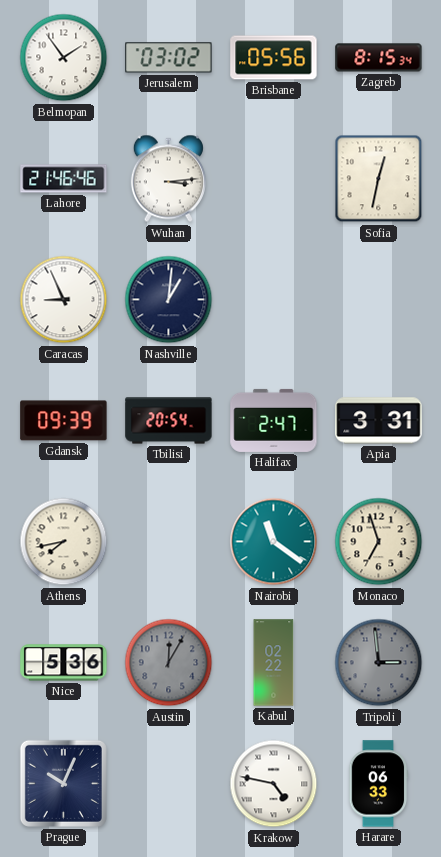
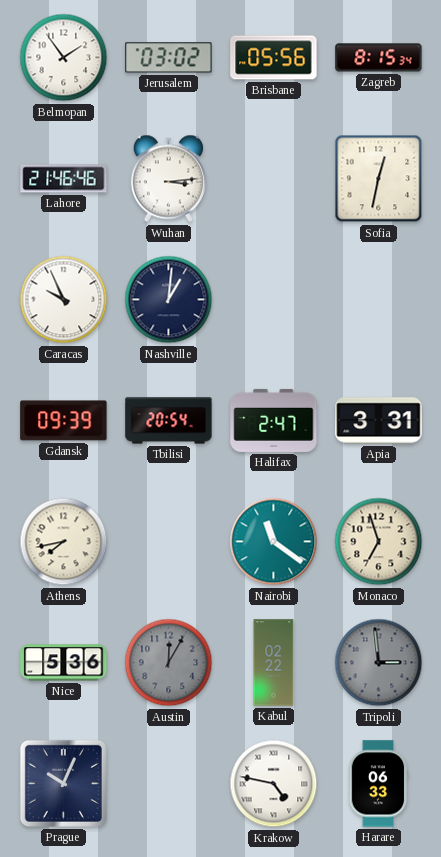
Caracas: 8:56 -> 9:56 (64, 300)
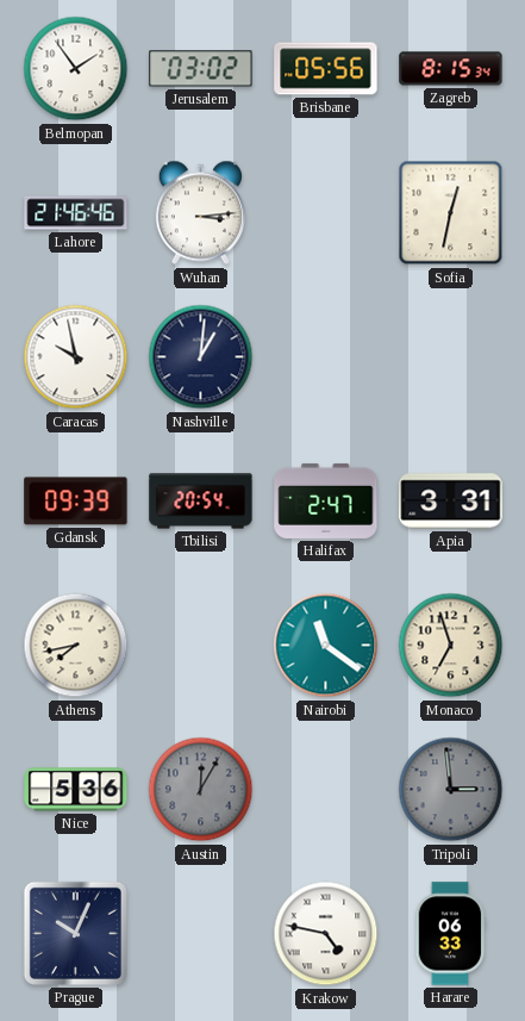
Caracas: 9:56 -> 9:58 (76, 357)
Kabul: 02:22 -> none (274, 663)
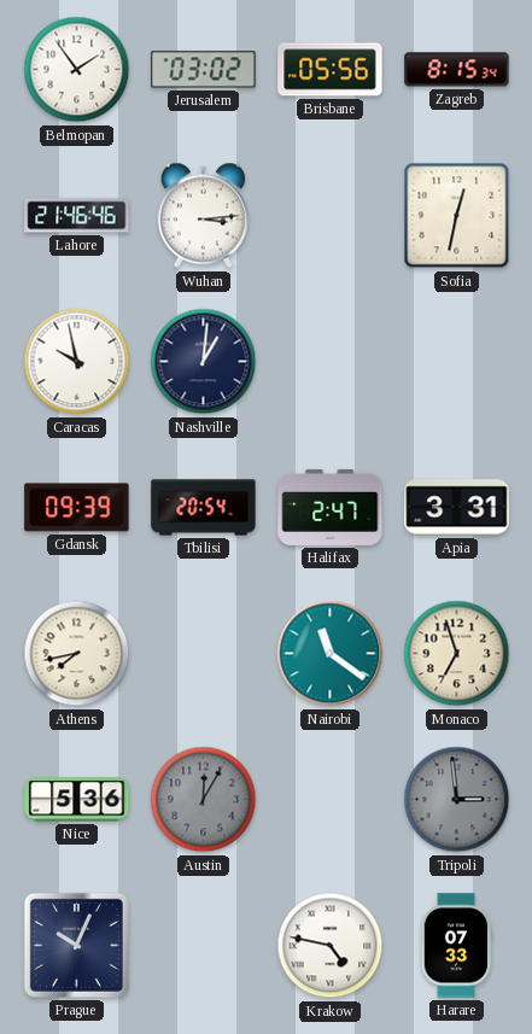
Harare: 06:33 -> 07:33 (456, 946)
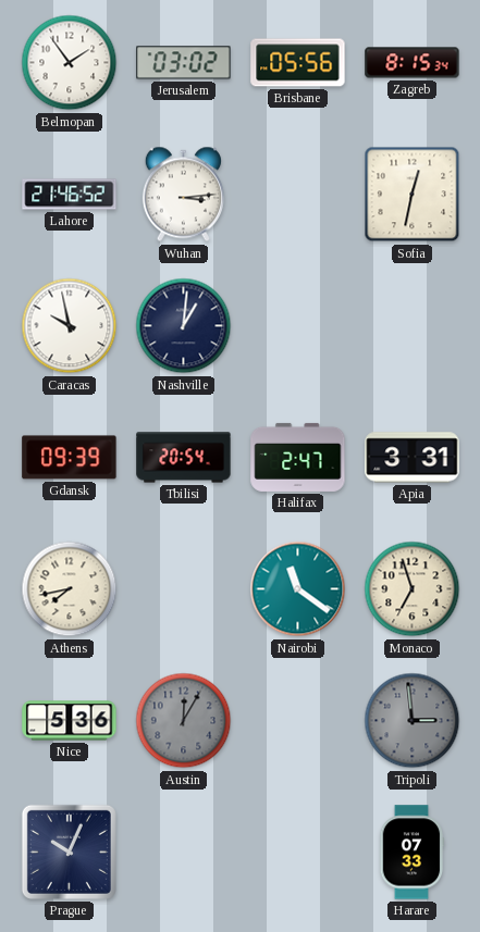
Lahore: 21:46:46 -> 21:46:52 (70, 195)
Krakow: 4:47 -> none (331, 946)
